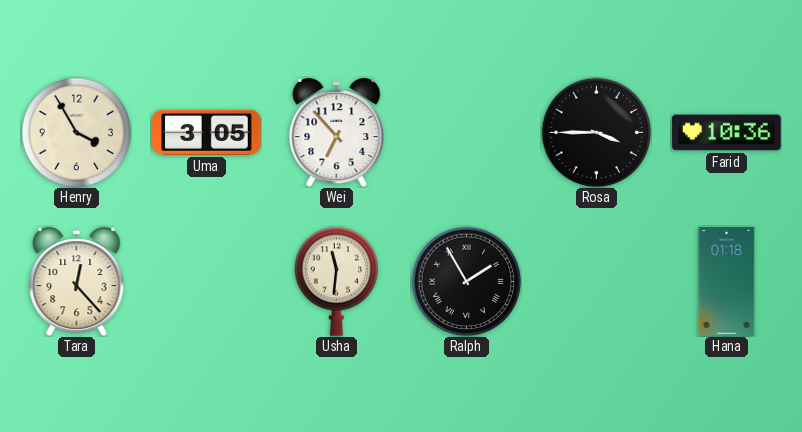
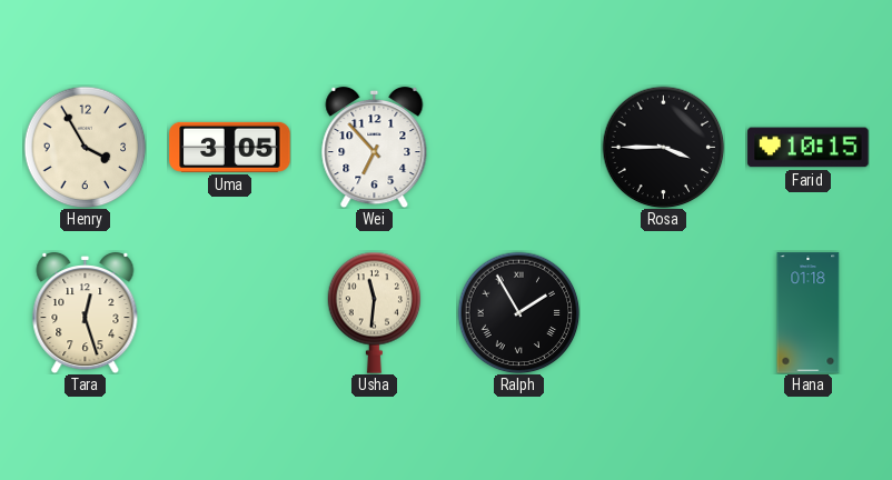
Farid: 10:36 -> 10:15 (809, 148)
Tara: 12:23 -> 12:27 (86, 312)
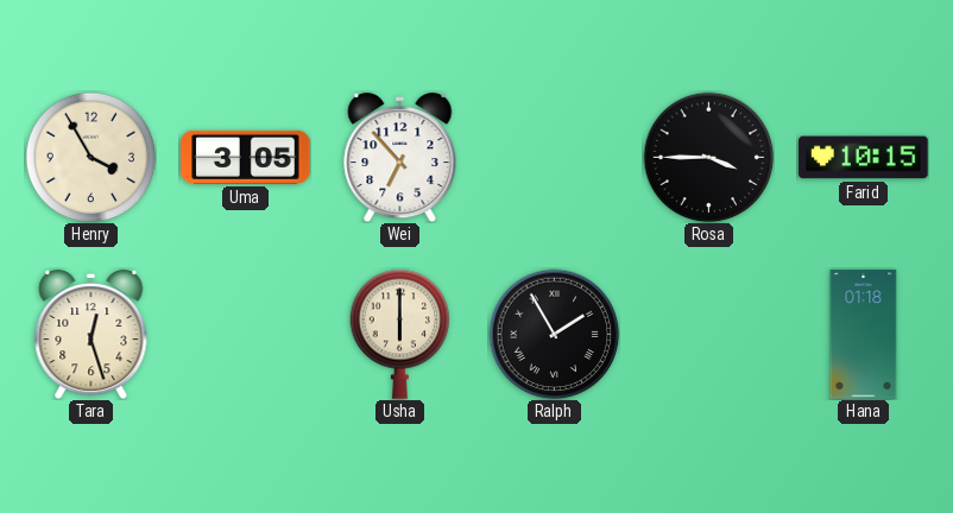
Usha: 11:31 -> 6:00 (400, 334)
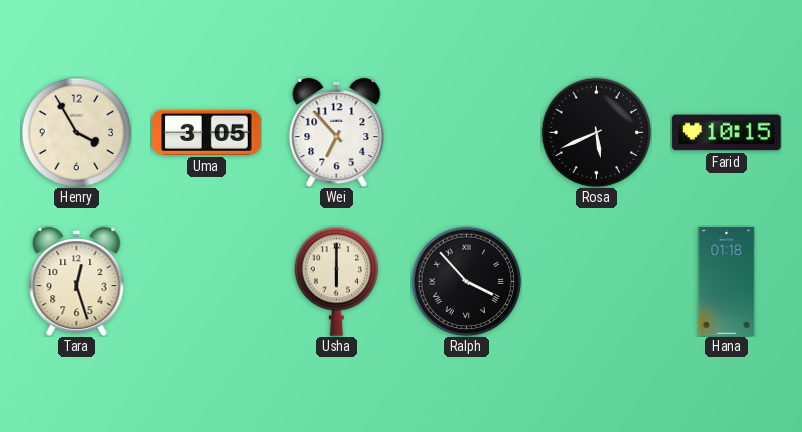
Rosa: 3:45 -> 5:41 (596, 132)
Ralph: 1:55 -> 3:53 (466, 281)
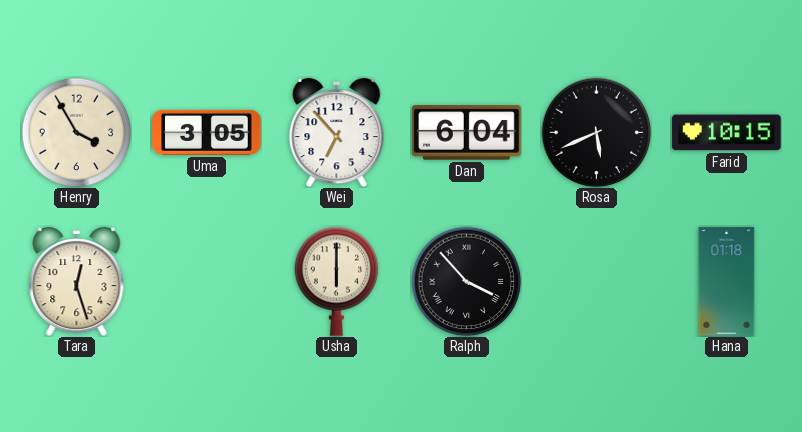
Dan: none -> 6:04 (467, 133)
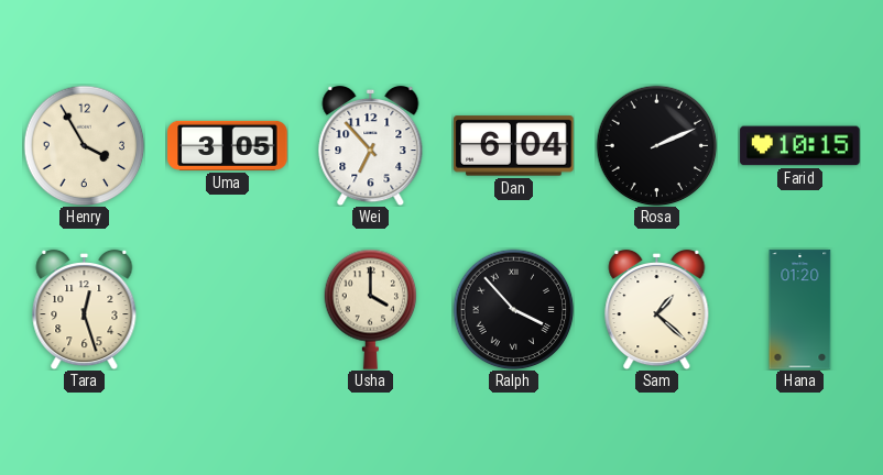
Rosa: 5:41 -> 2:11 (656, 145)
Usha: 6:00 -> 4:00 (371, 309)
Sam: none -> 1:22 (657, 309)
Hana: 01:18 -> 01:20 (800, 310)
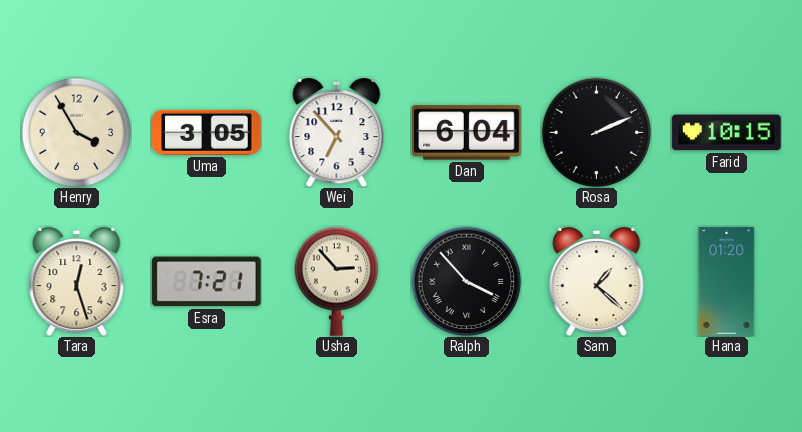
Esra: none -> 7:21 (207, 282)
Usha: 4:00 -> 2:53 (337, 281)
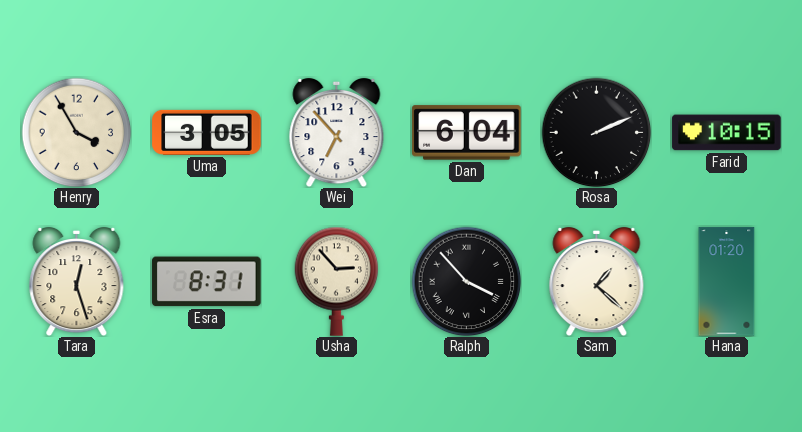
Esra: 7:21 -> 8:31 (207, 282)
